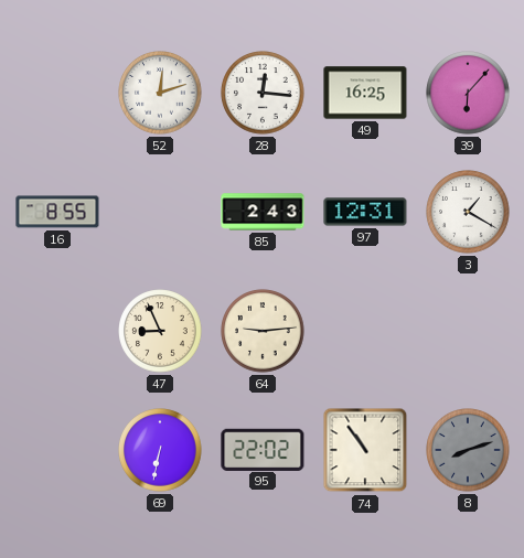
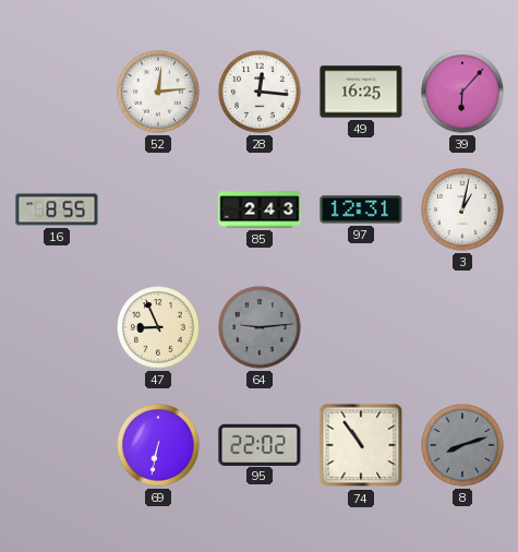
52: 12:12 -> 12:14 (158, 92)
3: 1:20 -> 1:02 (462, 209)
64 dial: cream -> grey (260, 327)
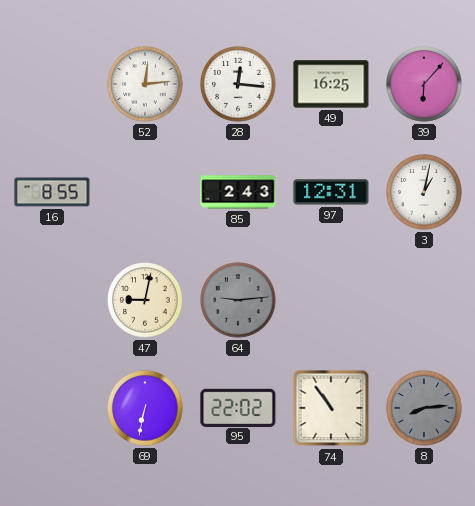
47: 8:56 -> 9:02 (145, 300)
8: 8:12 -> 8:14 (424, 408)
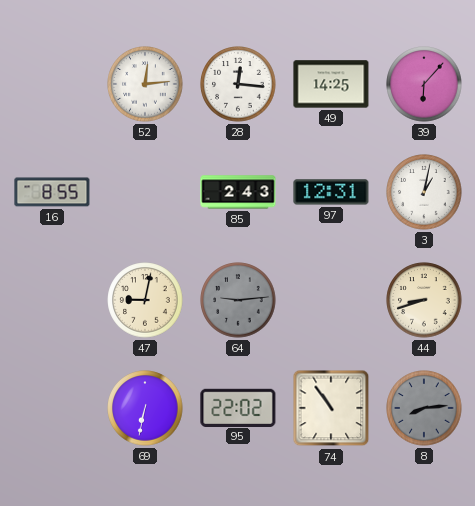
49: 16:25 -> 14:25 (331, 84)
44: none -> 8:42 (424, 300)
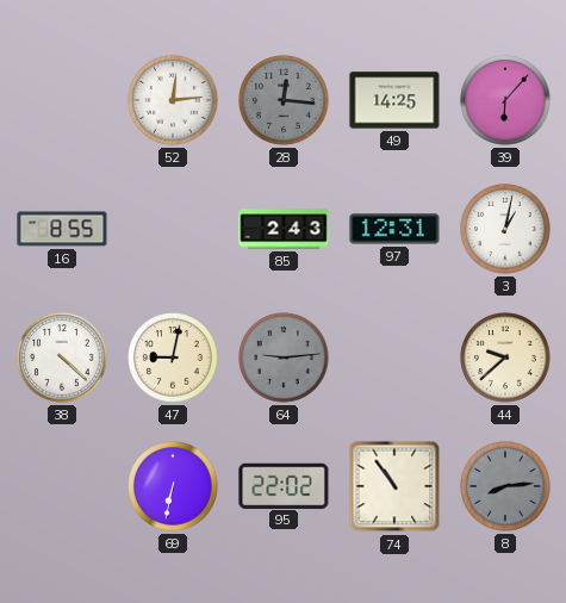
28 dial: white -> grey (284, 100)
38: none -> 4:22 (62, 358)
44: 8:42 -> 9:38 (505, 358)
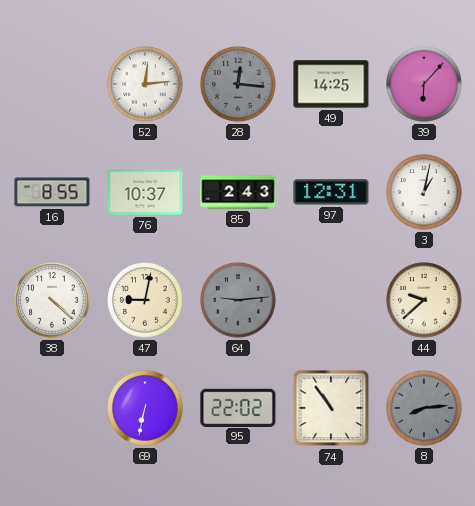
76: none -> 10:37 (145, 192)
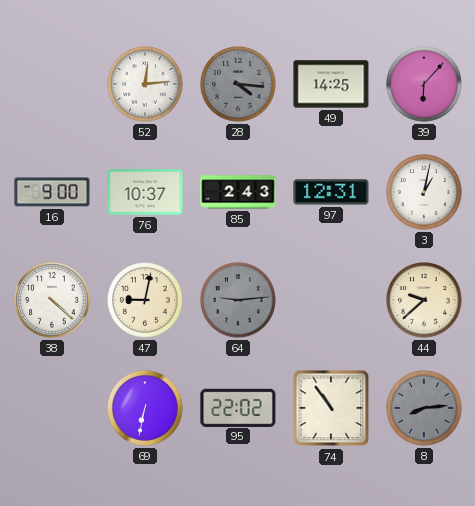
28: 12:16 -> 4:16 (238, 84)
16: 8:55 -> 9:00 (52, 192)
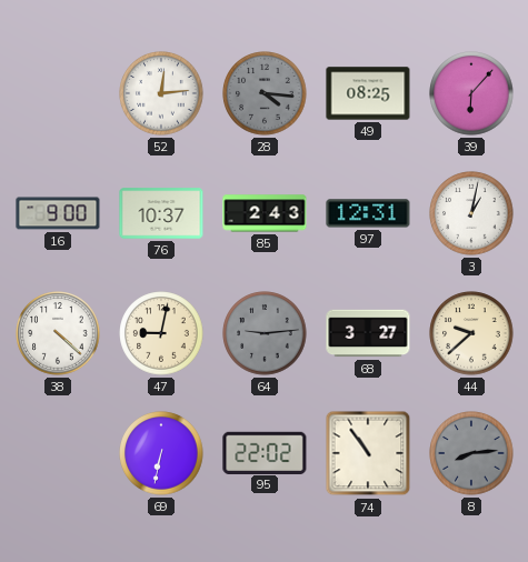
49: 14:25 -> 08:25 (368, 93)
68: none -> 3:27 (368, 333)
